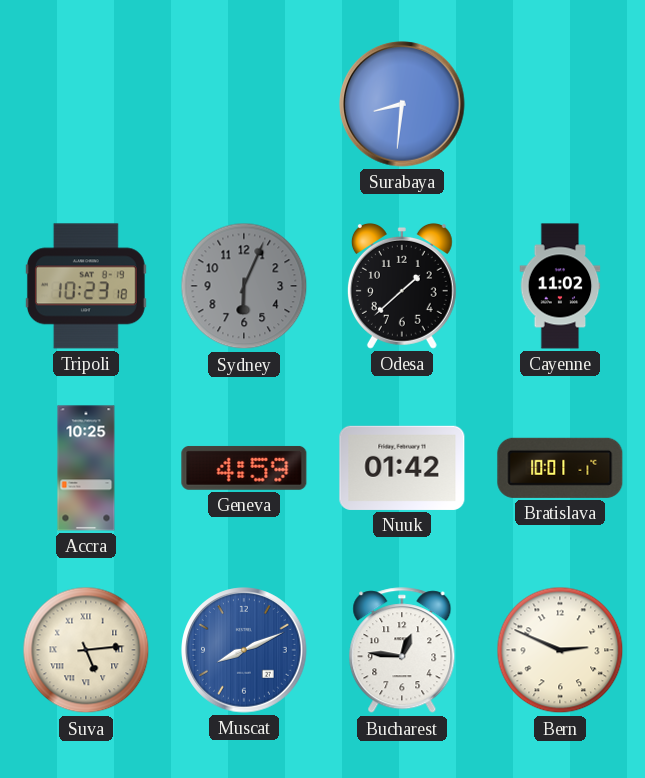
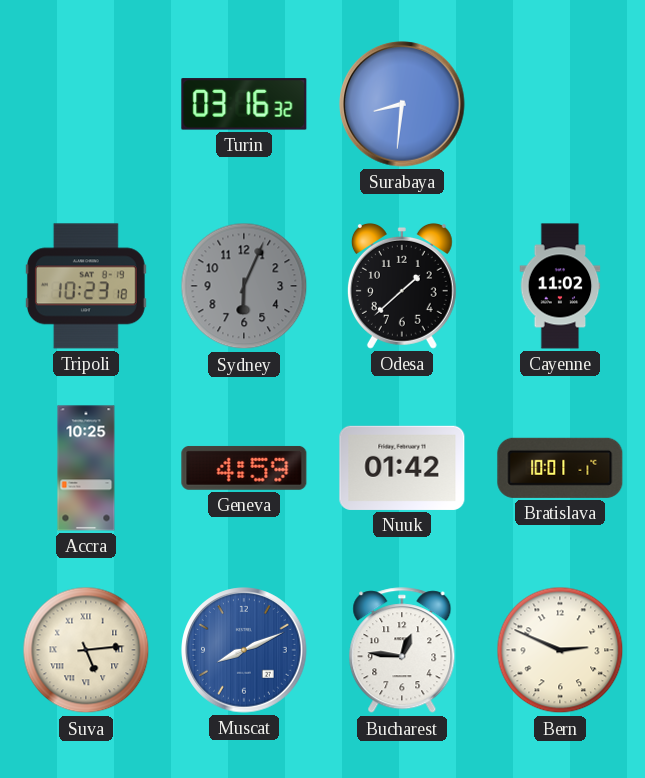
Turin: none -> 03:16 (244, 104)
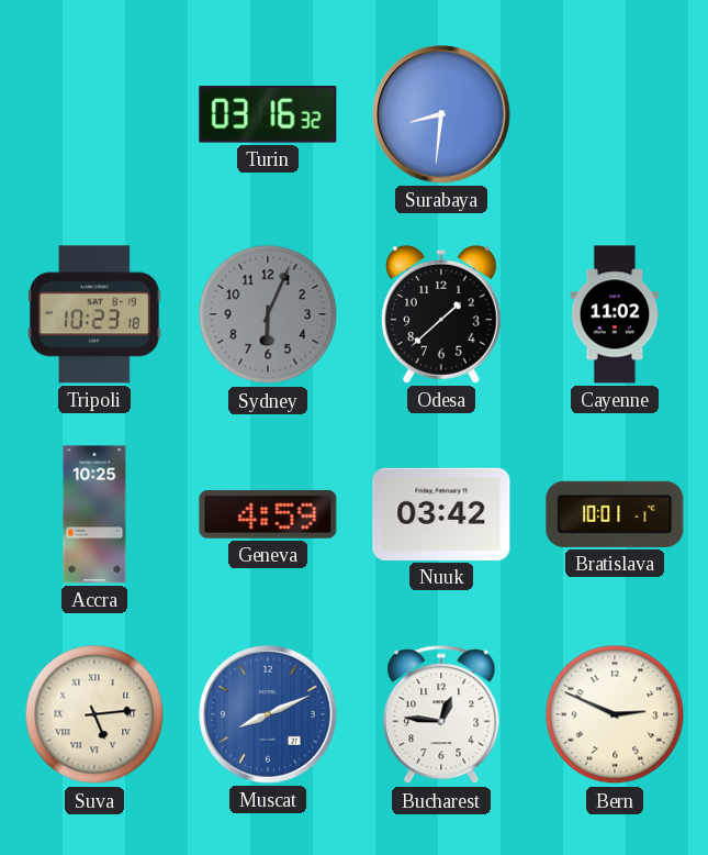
Nuuk: 01:42 -> 03:42 (441, 514)
